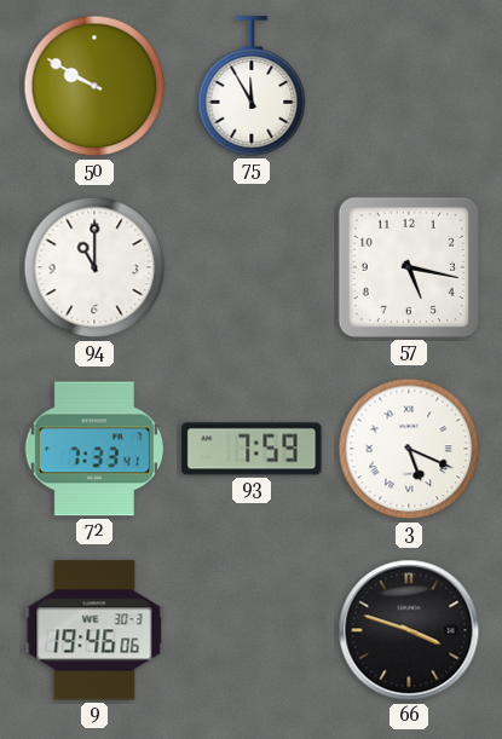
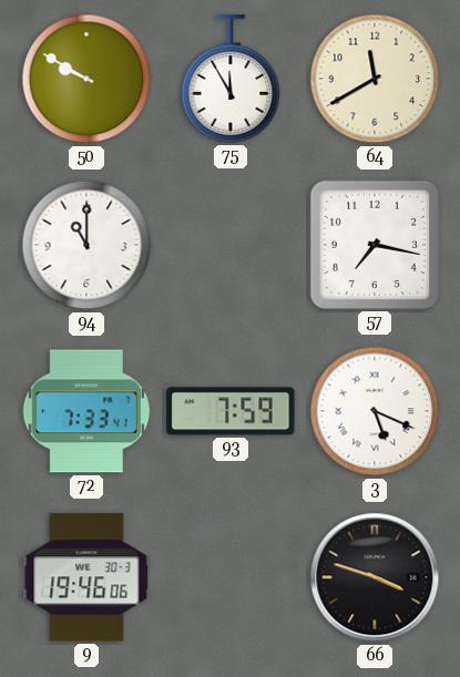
64: none -> 11:40 (375, 79)
57: 5:17 -> 7:17 (375, 245)
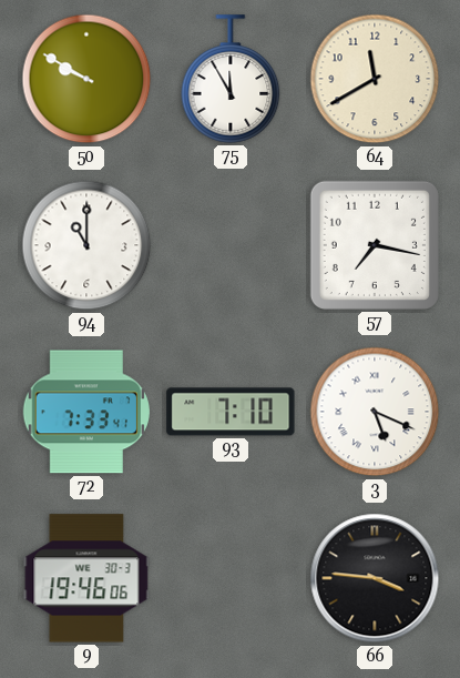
93: 7:59 -> 7:10 (231, 412)
66: 3:48 -> 3:46 (375, 578)
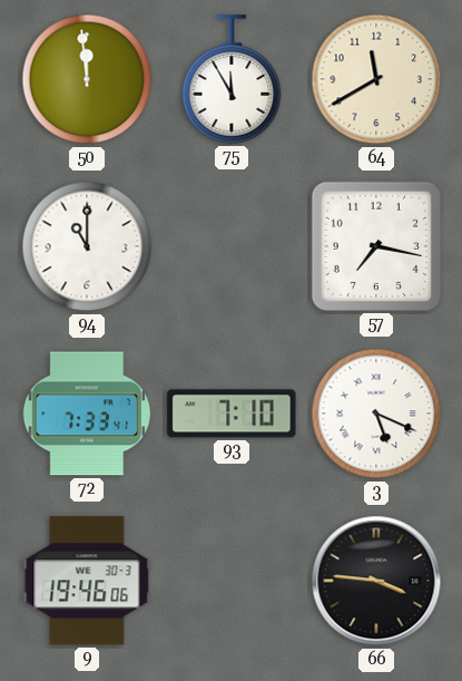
50: 9:50 -> 11:59 (87, 79)
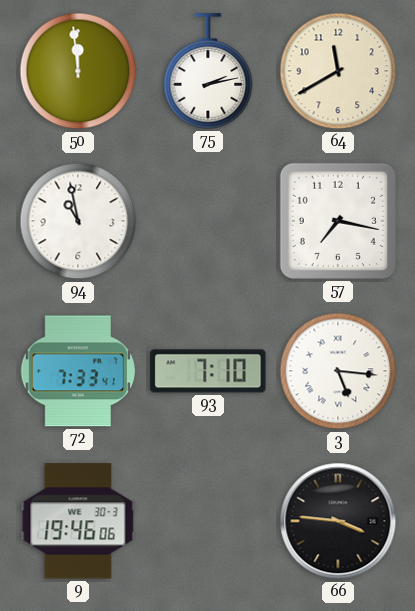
75: 11:55 -> 2:13 (208, 71)
94: 11:00 -> 10:58 (78, 221)
3: 5:19 -> 5:16 (338, 371)
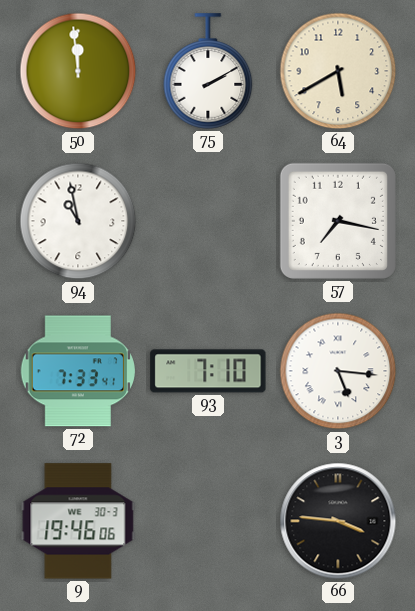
75: 2:13 -> 2:10 (208, 71)
64: 11:40 -> 5:40 (338, 71)
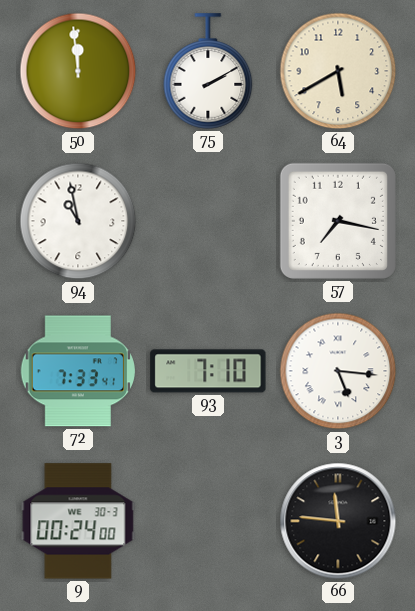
9: 19:46 -> 00:24 (78, 521)
66: 3:46 -> 11:46 (338, 521)
